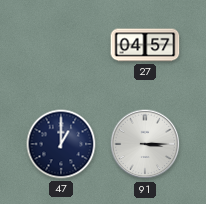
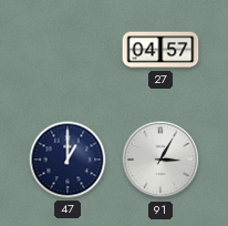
91: 3:15 -> 3:05 (160, 160)
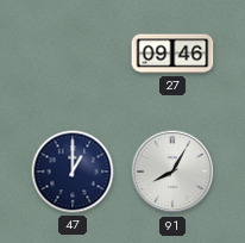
27: 04:57 -> 09:46 (172, 54)
91: 3:05 -> 8:05 (172, 172)
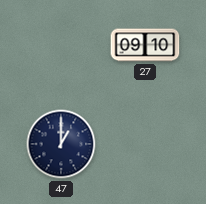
27: 09:46 -> 09:10 (145, 45)
91: 8:05 -> none (172, 172)
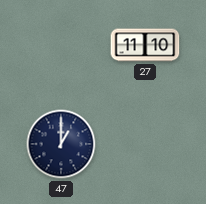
27: 09:10 -> 11:10 (145, 45)
